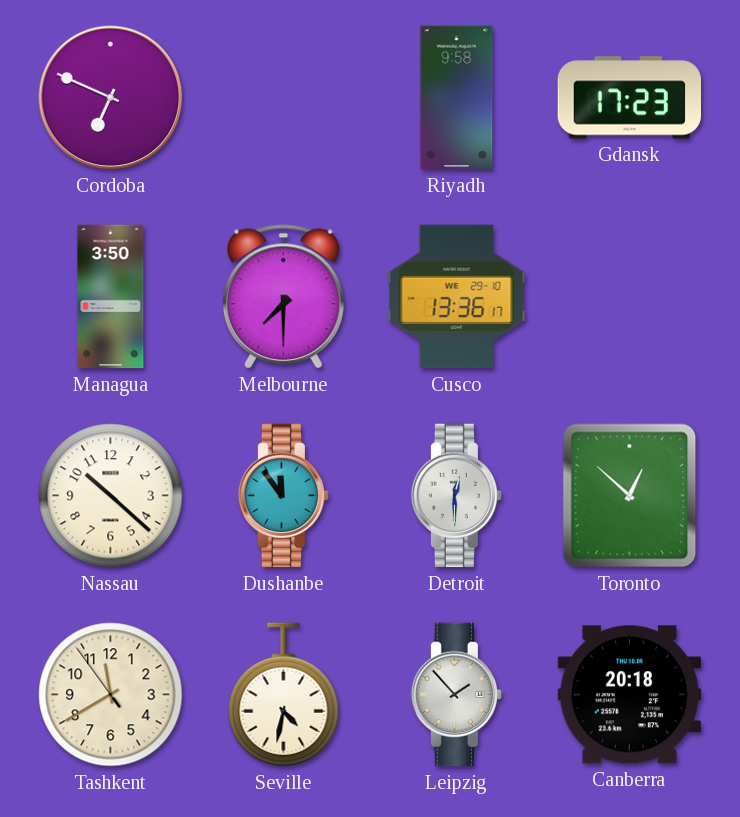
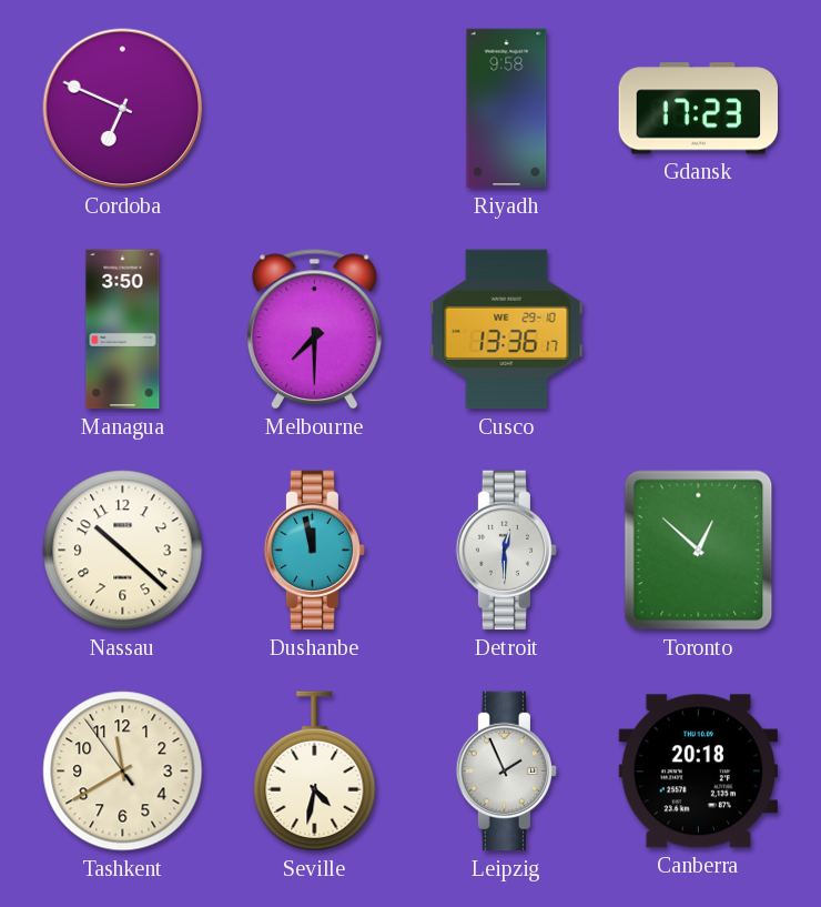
Dushanbe: 11:54 -> 11:58 (314, 551)
Leipzig: 1:53 -> 1:56 (506, 772)
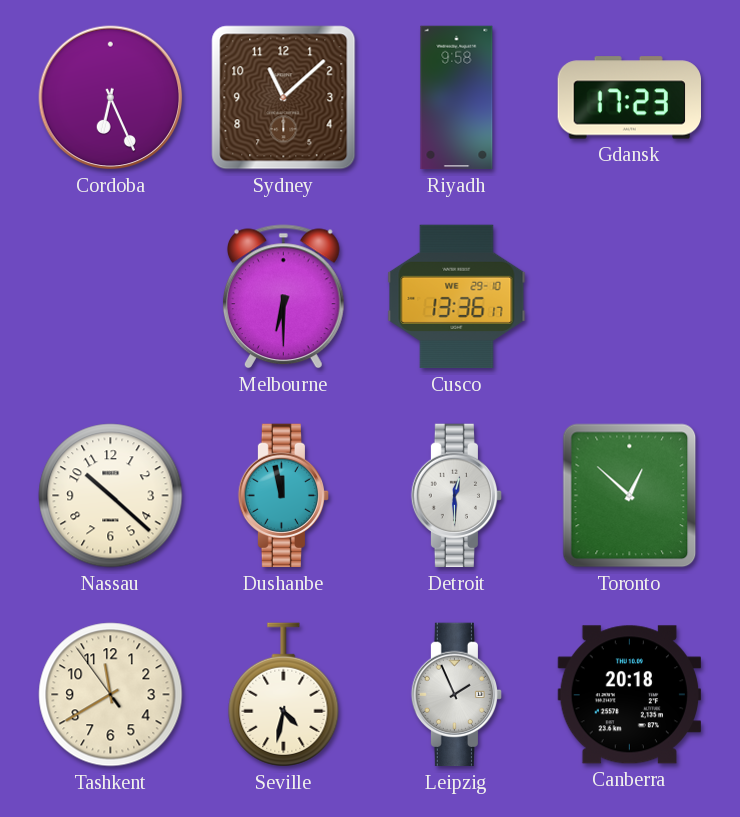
Cordoba: 6:49 -> 6:26 (111, 98)
Sydney: none -> 11:08 (284, 98)
Managua: 3:50 -> none (123, 330)
Melbourne: 7:30 -> 6:30 (283, 297)
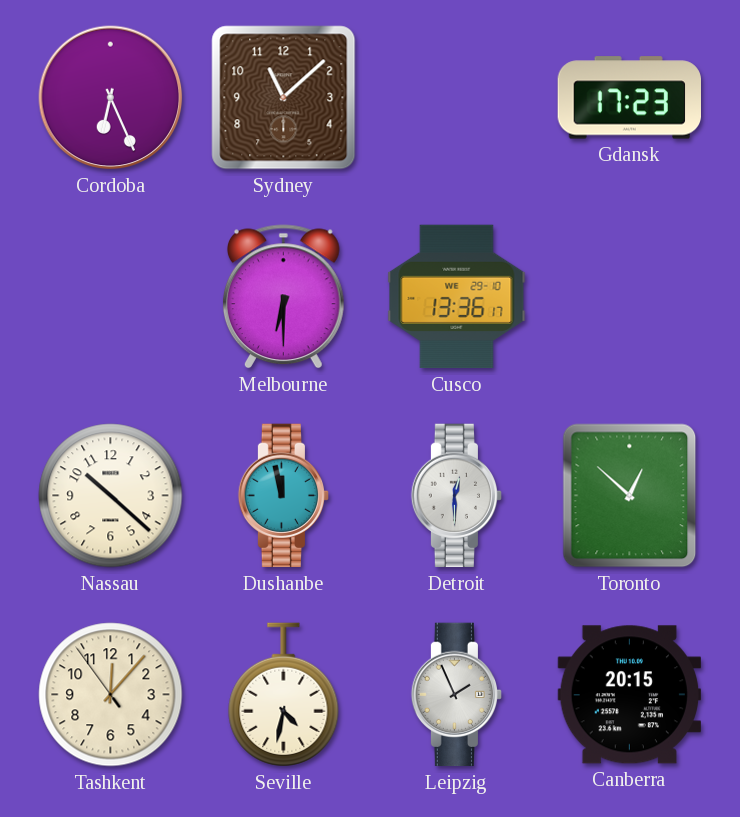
Riyadh: 9:58 -> none (457, 98)
Tashkent: 11:39 -> 12:06 (111, 695)
Canberra: 20:18 -> 20:15 (629, 695)
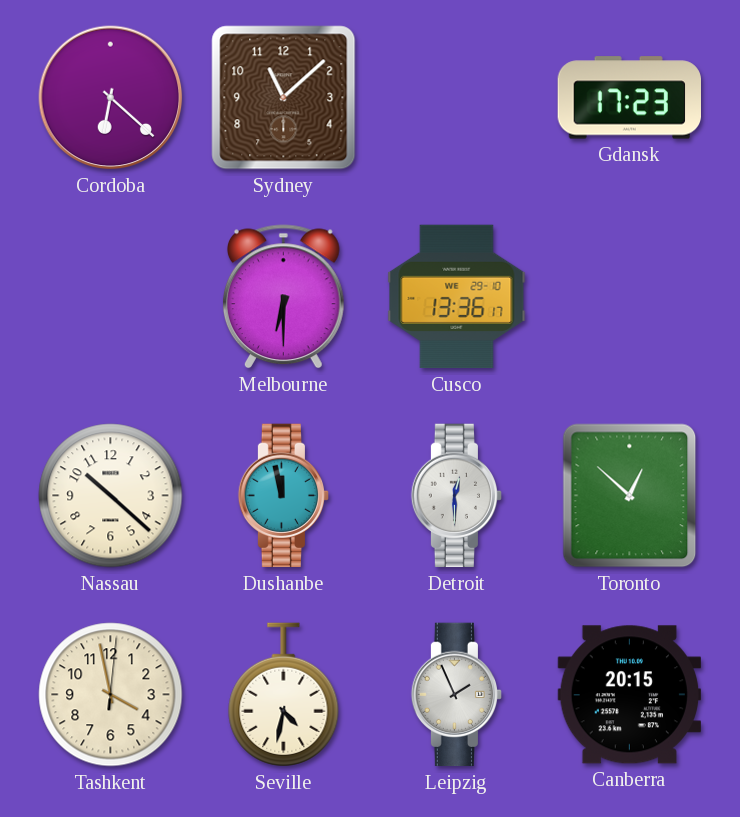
Cordoba: 6:26 -> 6:22 (111, 98)
Tashkent: 12:06 -> 3:58 (111, 695)
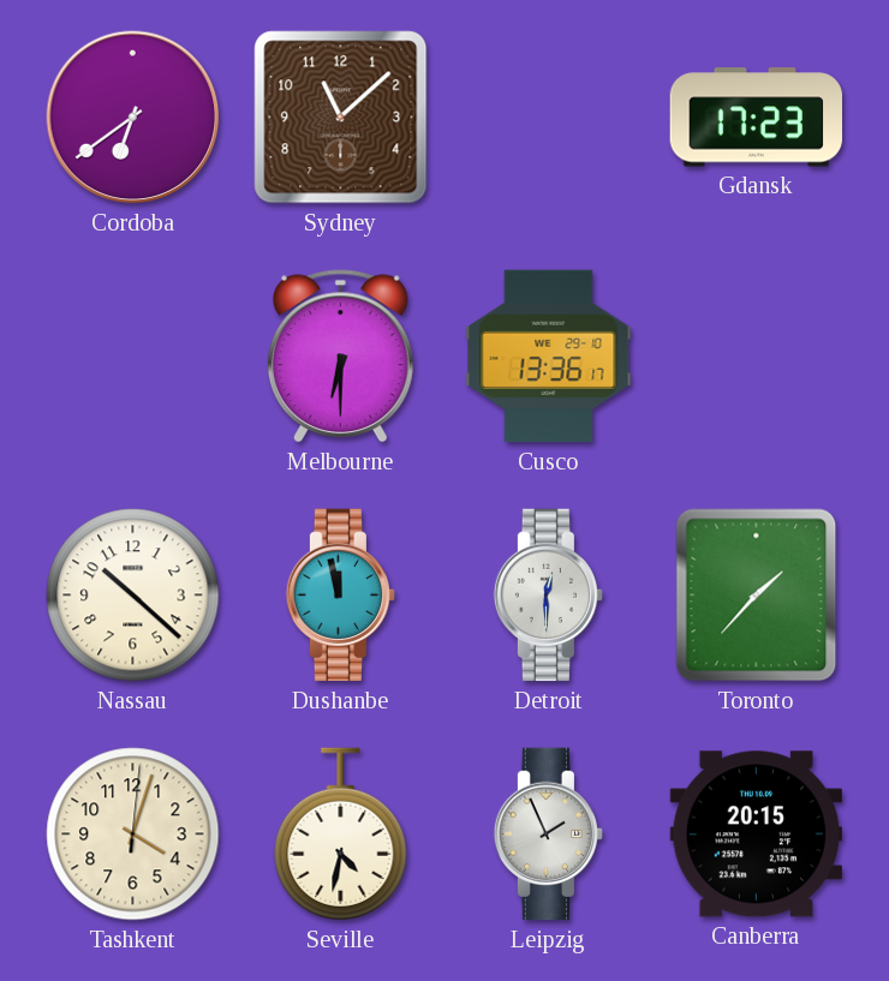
Cordoba: 6:22 -> 6:39 (133, 118)
Toronto: 12:52 -> 1:37 (757, 596)
Tashkent: 3:58 -> 4:03 (133, 835)
